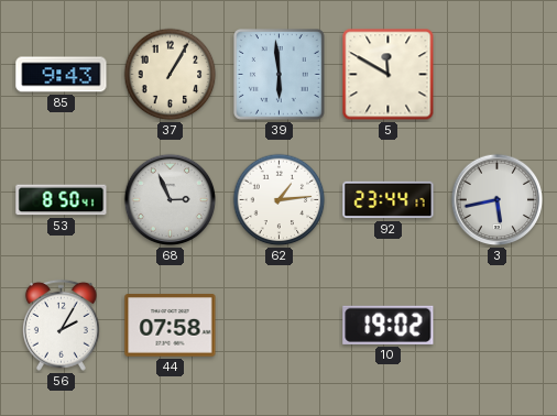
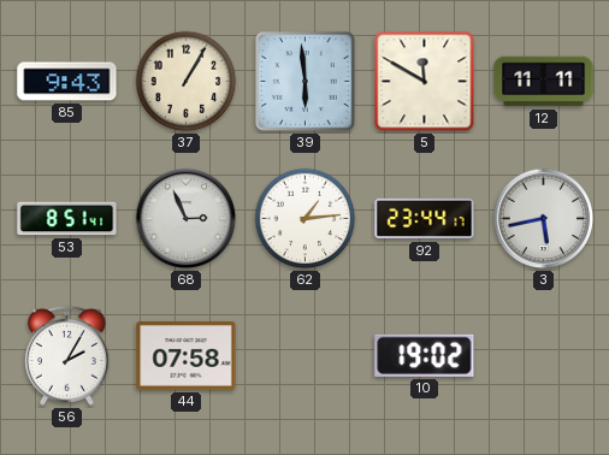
12: none -> 11:11 (544, 82)
53: 8:50 -> 8:51 (67, 219)
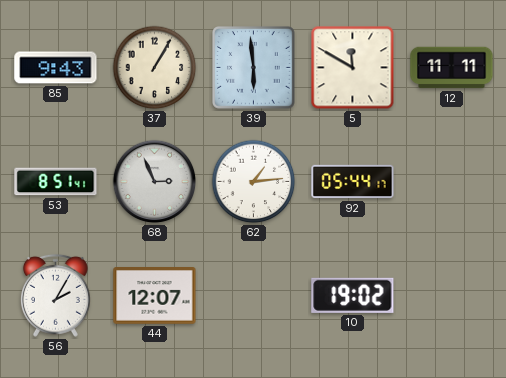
92: 23:44 -> 05:44 (353, 182)
3: 5:43 -> none (544, 219)
44: 07:58 -> 12:07 (155, 296)
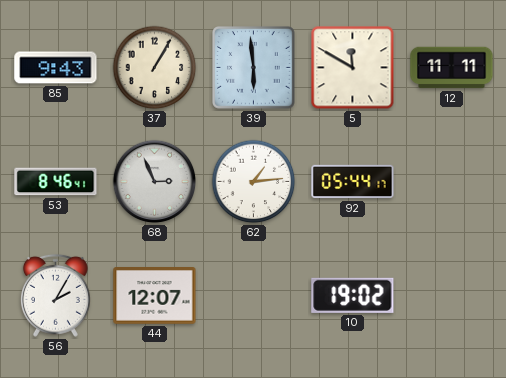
53: 8:51 -> 8:46 (56, 182)
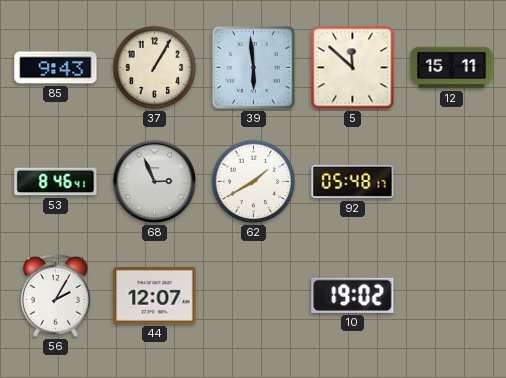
5: 11:50 -> 11:52 (353, 68)
12: 11:11 -> 15:11 (452, 68)
62: 1:14 -> 1:40 (254, 182)
92: 05:44 -> 05:48 (353, 182)
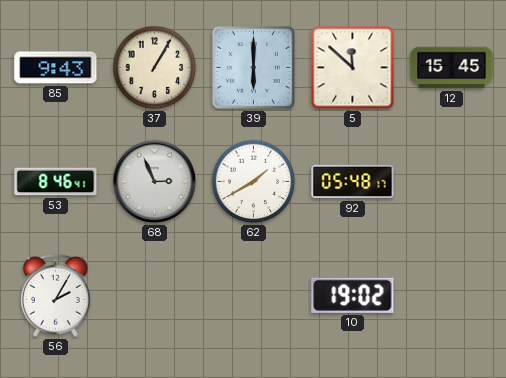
39: 5:59 -> 6:00 (254, 68)
12: 15:11 -> 15:45 (452, 68)
44: 12:07 -> none (155, 296)
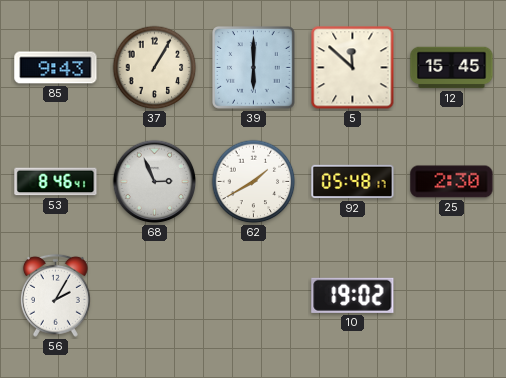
25: none -> 2:30 (452, 182)
